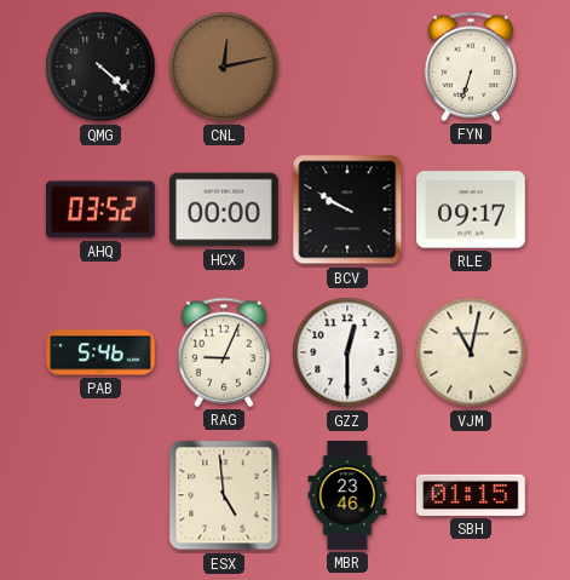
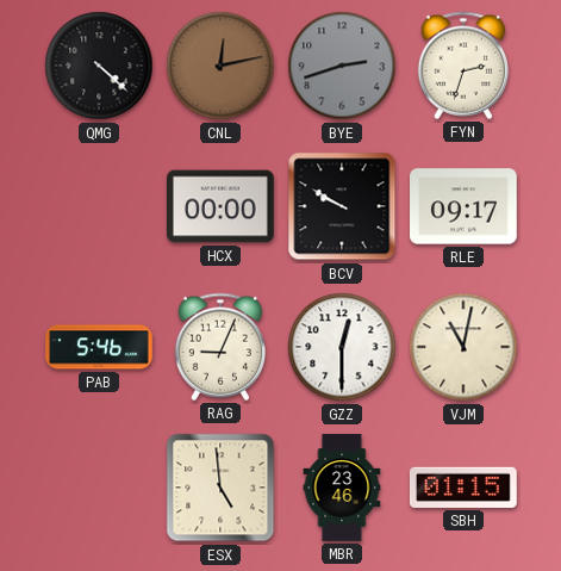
BYE: none -> 2:42 (342, 66)
FYN: 6:33 -> 2:33 (462, 66)
AHQ: 03:52 -> none (102, 209)
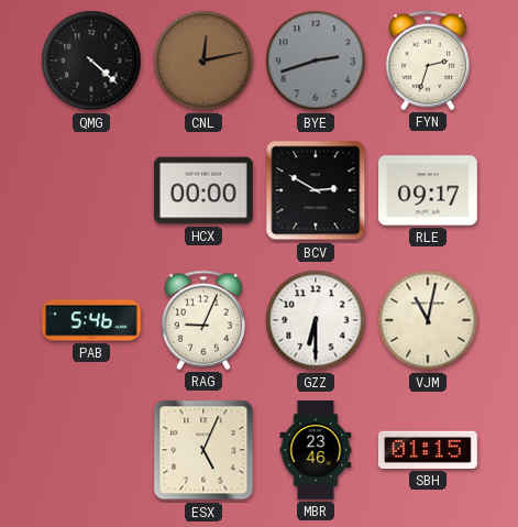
BCV: 9:50 -> 2:50 (316, 190)
GZZ: 12:30 -> 6:30 (316, 320)
ESX: 4:59 -> 5:04 (203, 450)
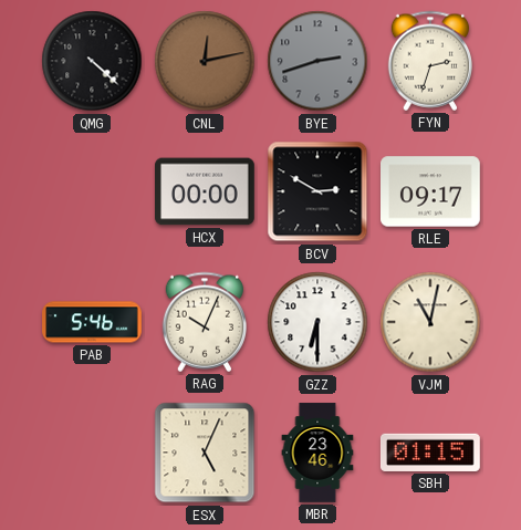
RAG: 9:04 -> 10:04 (204, 322)
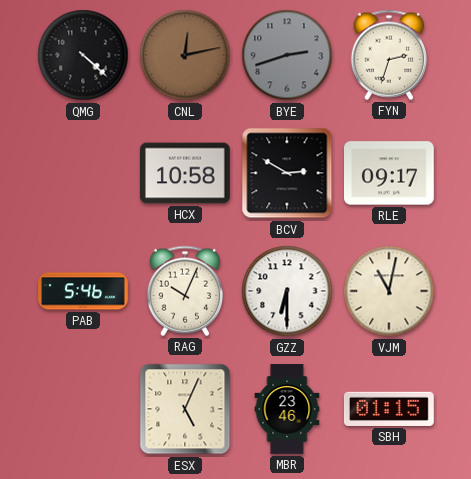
HCX: 00:00 -> 10:58 (186, 173)
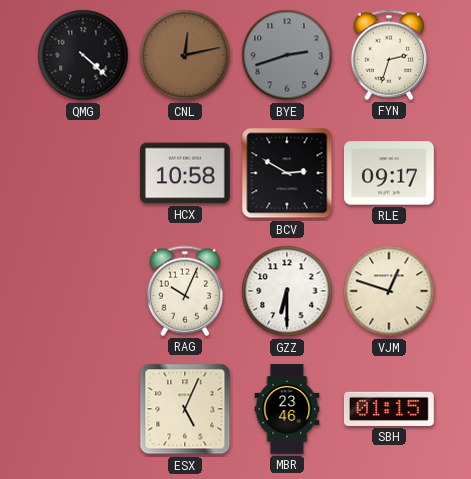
PAB: 5:46 -> none (83, 291)
VJM: 11:02 -> 12:48 (389, 291)
